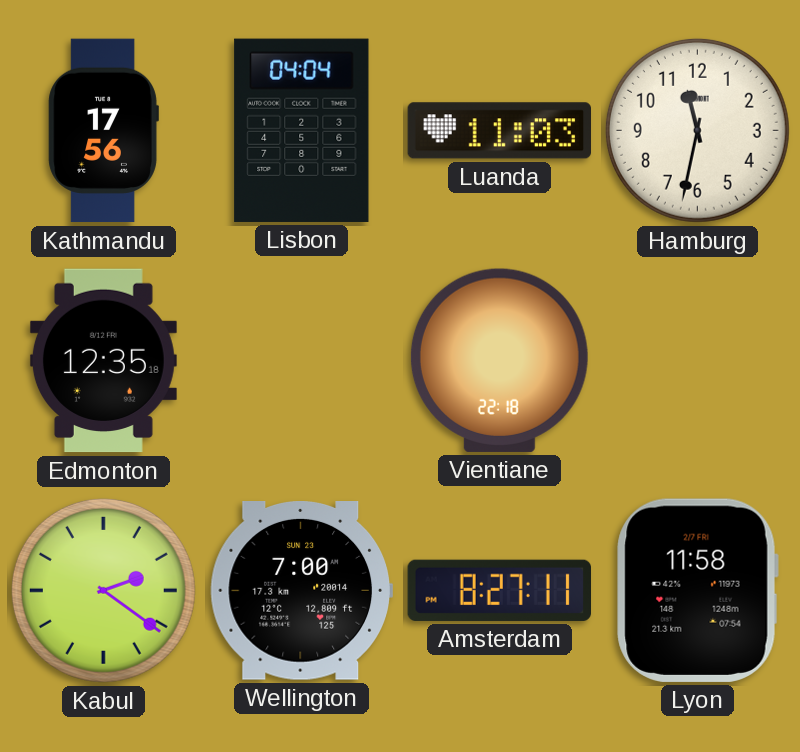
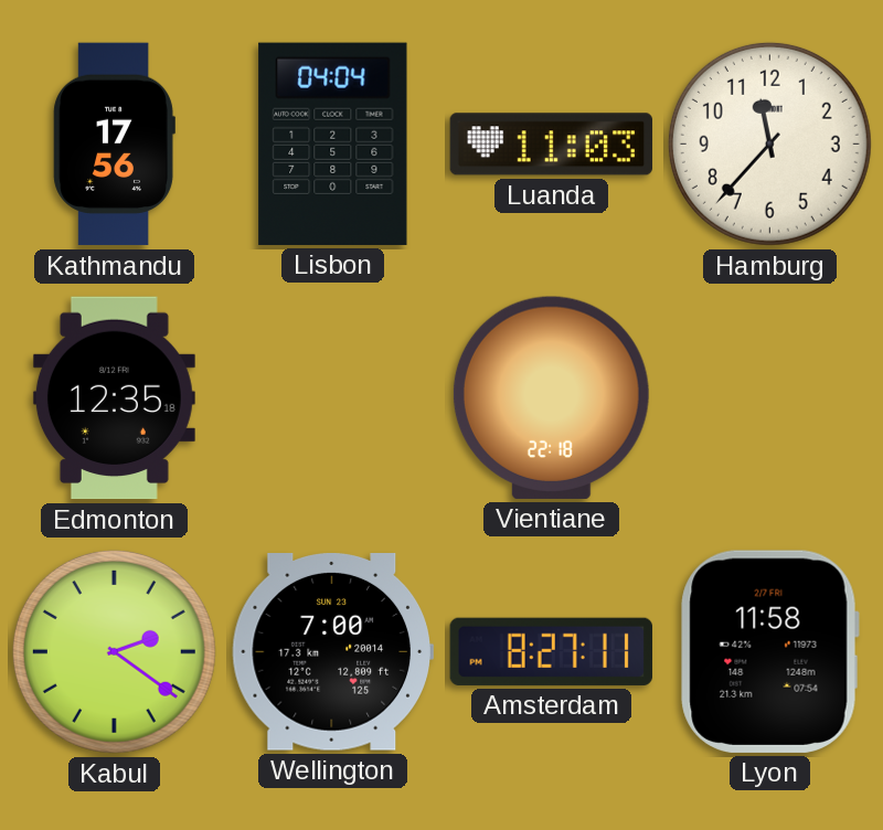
Hamburg: 11:32 -> 11:37 (769, 143)
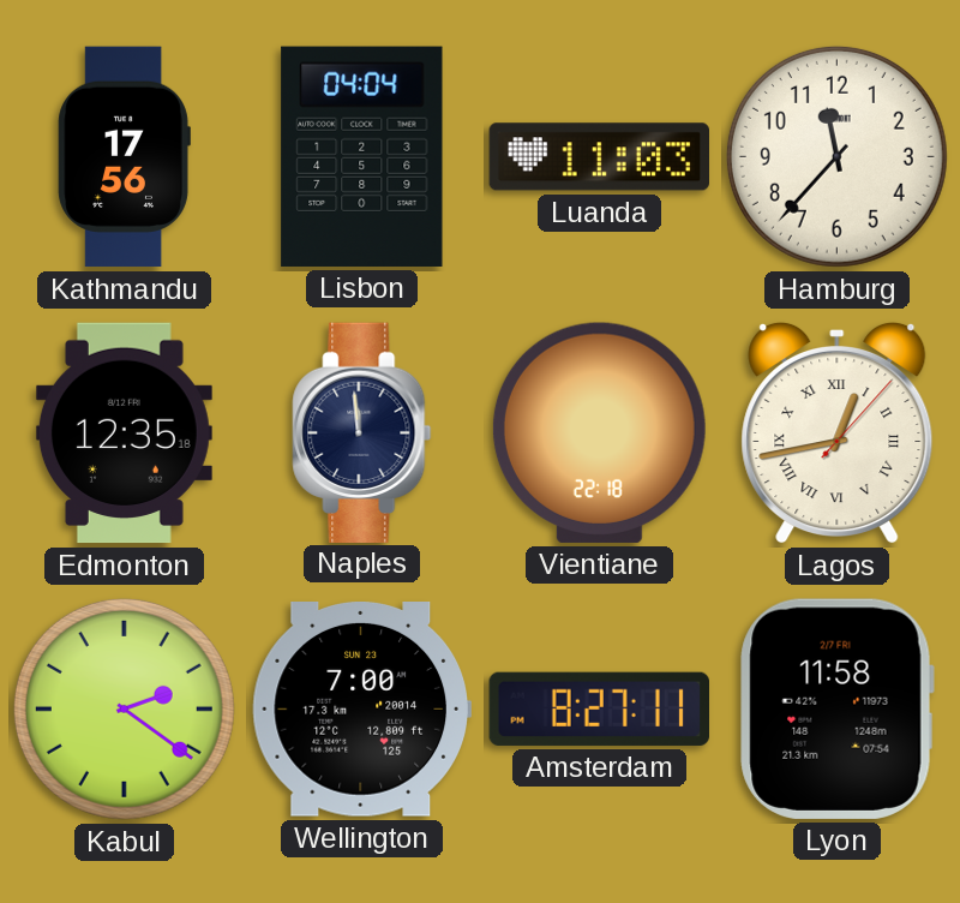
Naples: none -> 11:59 (362, 432)
Lagos: none -> 12:43 (838, 432)
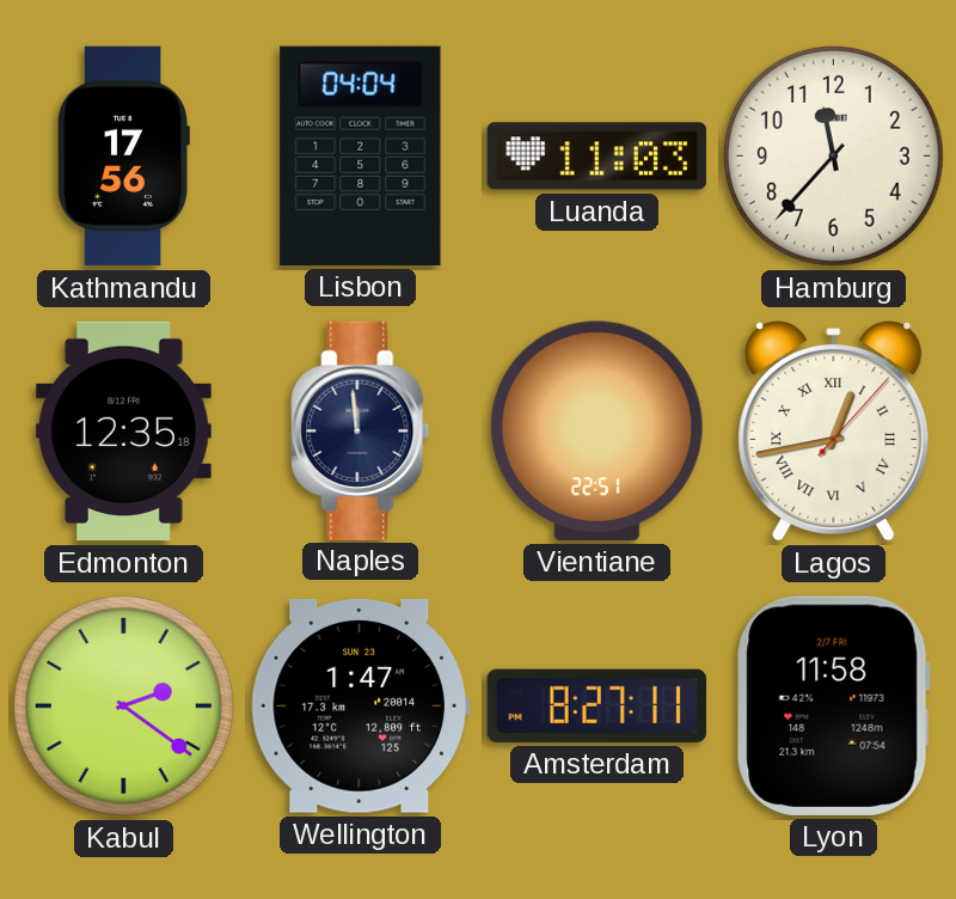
Vientiane: 22:18 -> 22:51 (596, 430)
Wellington: 7:00 -> 1:47 (360, 707)
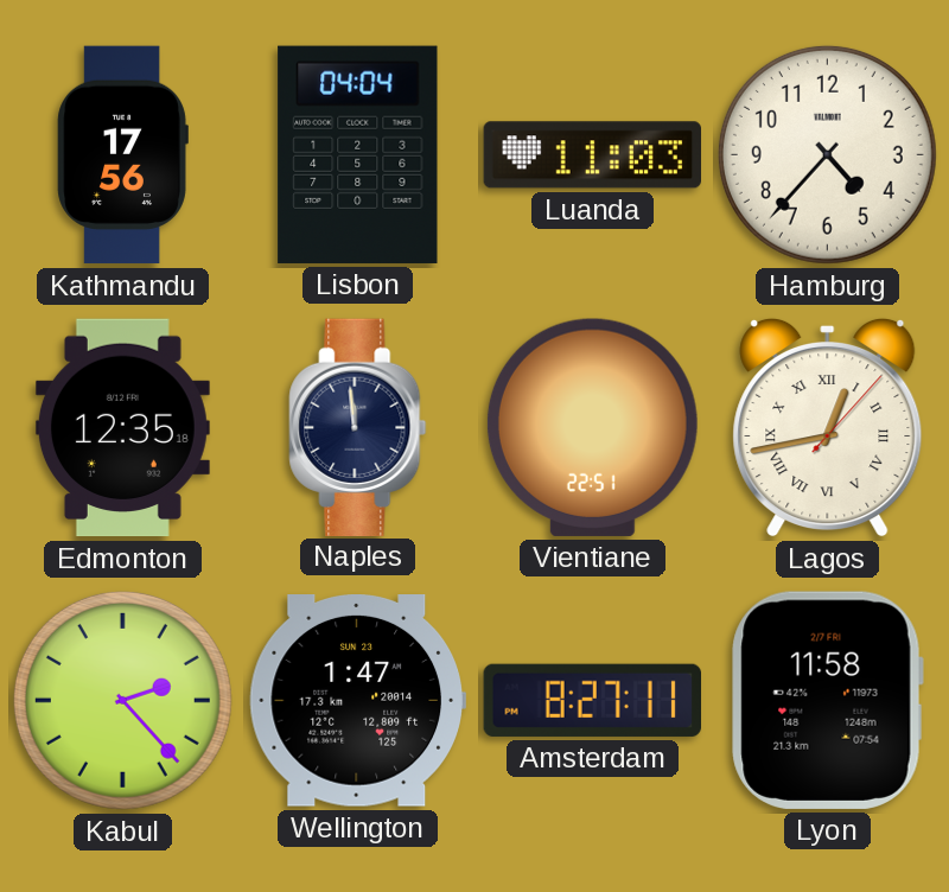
Hamburg: 11:37 -> 4:37 (827, 154)
Kabul: 2:21 -> 2:23 (122, 700)
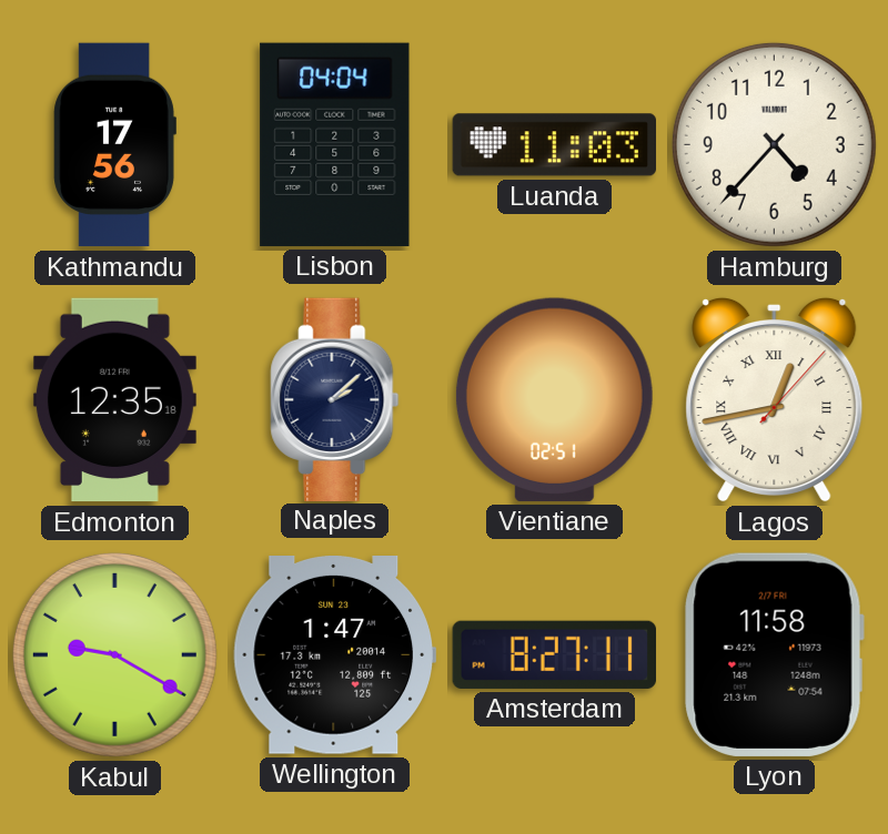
Naples: 11:59 -> 2:08 (335, 399)
Vientiane: 22:51 -> 02:51 (554, 399)
Kabul: 2:23 -> 9:20 (114, 654)
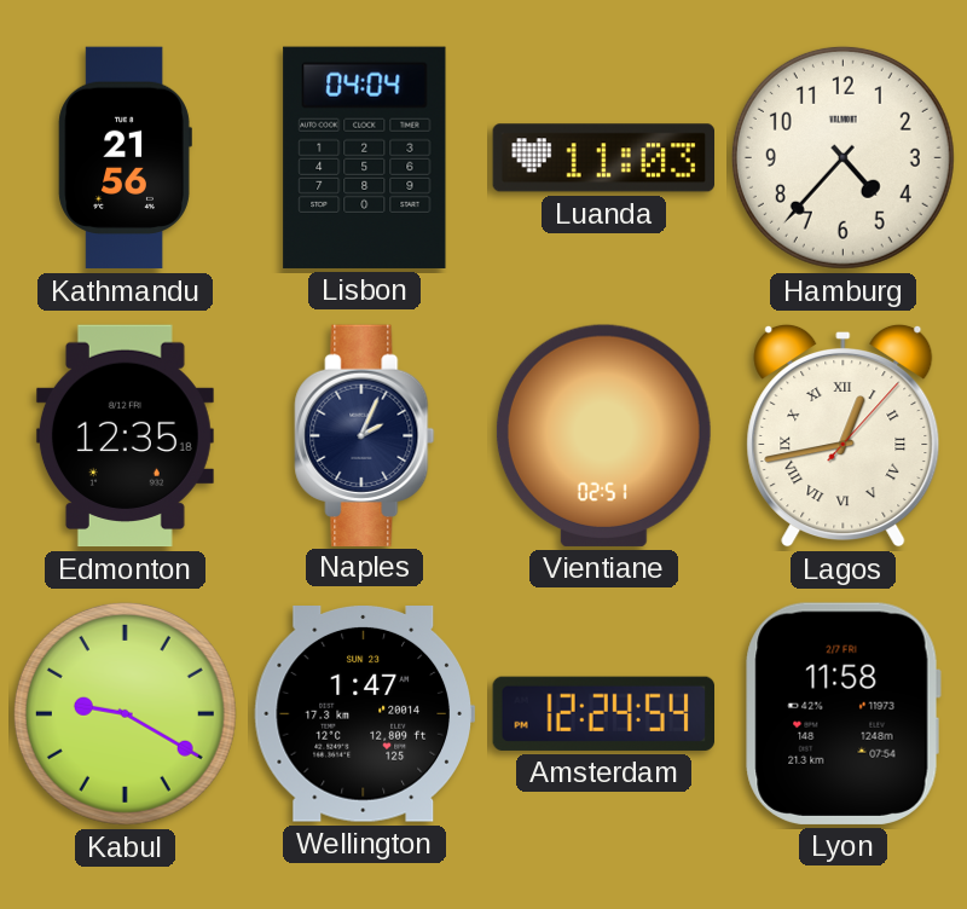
Kathmandu: 17:56 -> 21:56 (125, 158)
Naples: 2:08 -> 2:04 (365, 435)
Amsterdam: 8:27 -> 12:24 (603, 713)
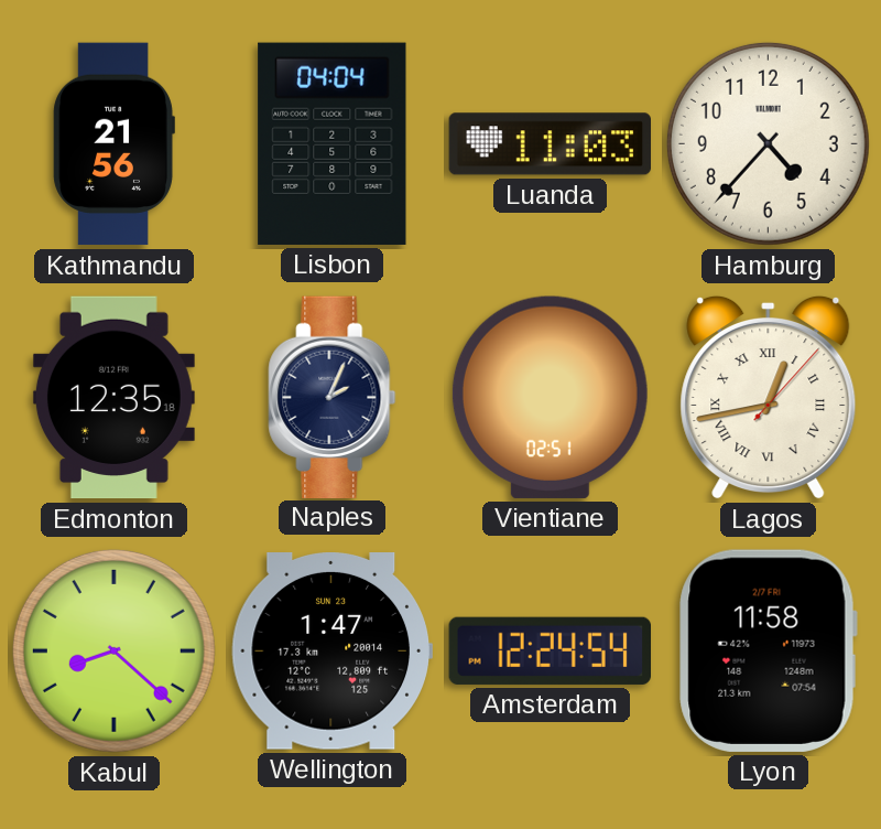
Kabul: 9:20 -> 8:22 (113, 650)
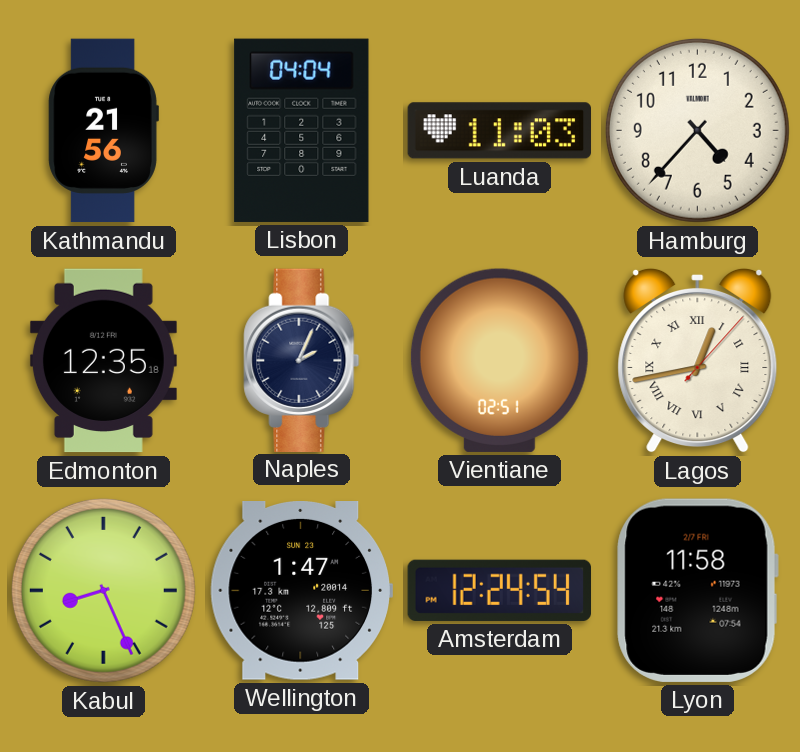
Kabul: 8:22 -> 8:26 (103, 590)
